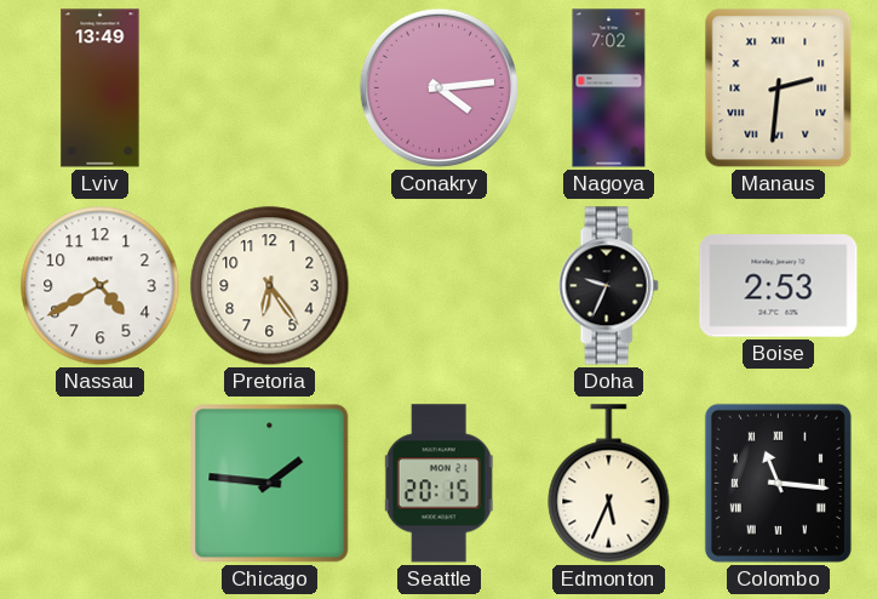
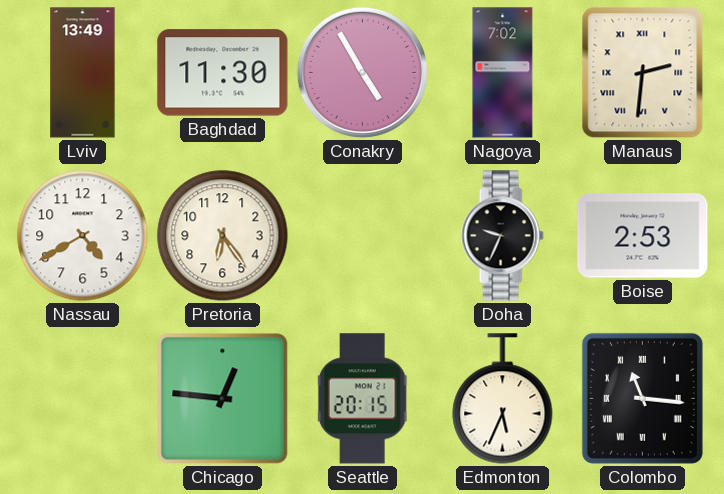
Baghdad: none -> 11:30 (223, 73)
Conakry: 4:14 -> 4:55 (362, 72)
Chicago: 1:46 -> 12:46 (223, 399)
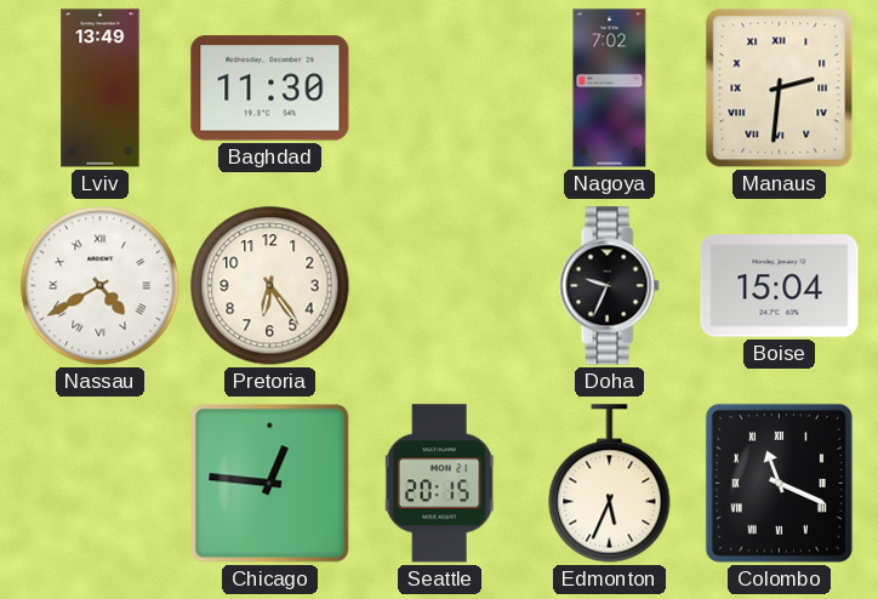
Conakry: 4:55 -> none (362, 72)
Nassau numerals: Arabic -> Roman (101, 286)
Boise: 2:53 -> 15:04 (780, 286)
Colombo: 11:16 -> 11:19 (779, 483)
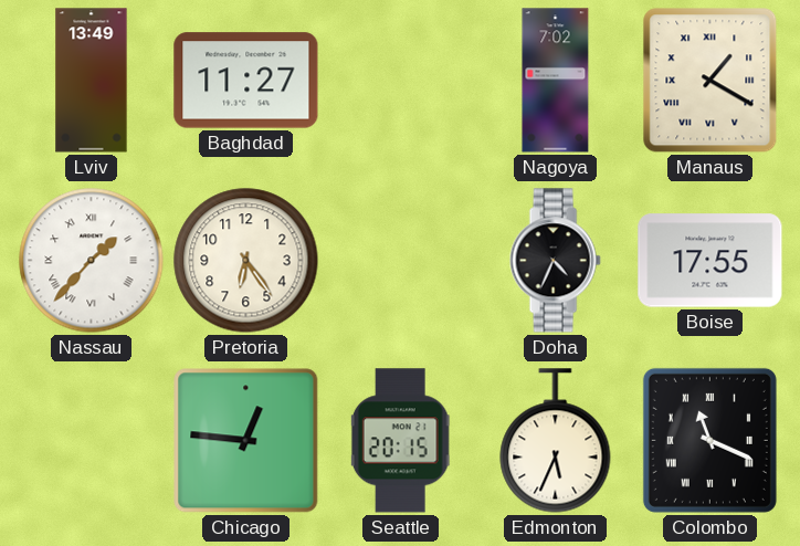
Baghdad: 11:30 -> 11:27 (246, 81)
Manaus: 2:31 -> 1:20 (710, 81)
Nassau: 4:40 -> 1:37 (92, 261)
Doha: 9:34 -> 4:34 (555, 261)
Boise: 15:04 -> 17:55 (710, 261)
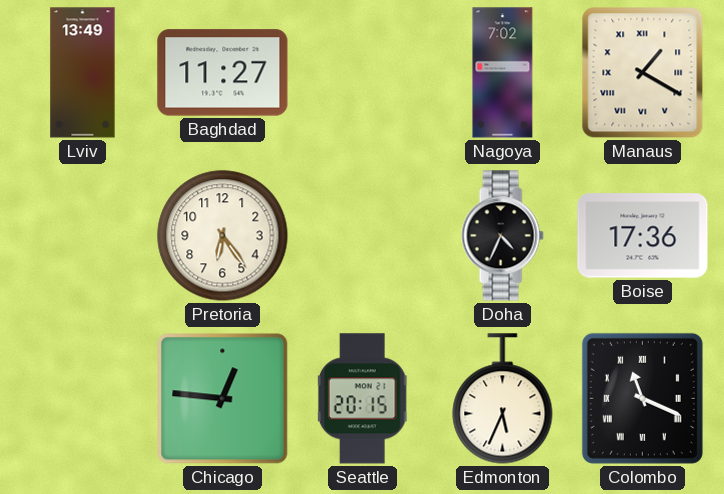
Nassau: 1:37 -> none (92, 261)
Boise: 17:55 -> 17:36 (643, 236)
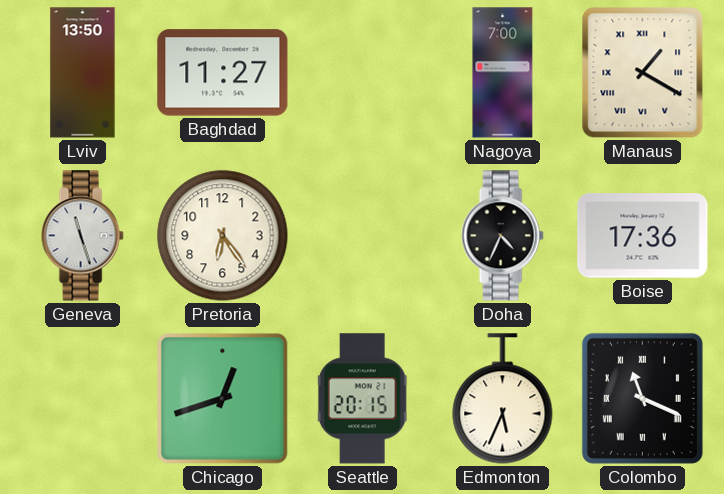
Lviv: 13:49 -> 13:50 (83, 73)
Nagoya: 7:02 -> 7:00 (503, 73)
Geneva: none -> 11:27 (82, 236)
Chicago: 12:46 -> 12:42 (223, 399)
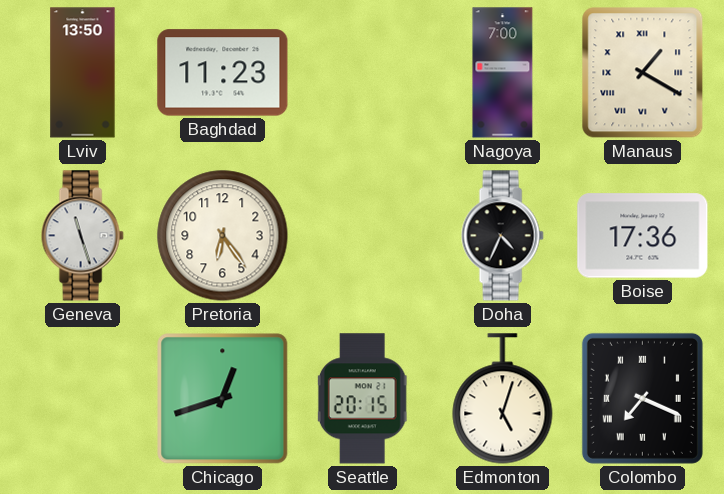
Baghdad: 11:27 -> 11:23 (223, 73)
Edmonton: 5:34 -> 5:03 (503, 399)
Colombo: 11:19 -> 7:19 (642, 398)
